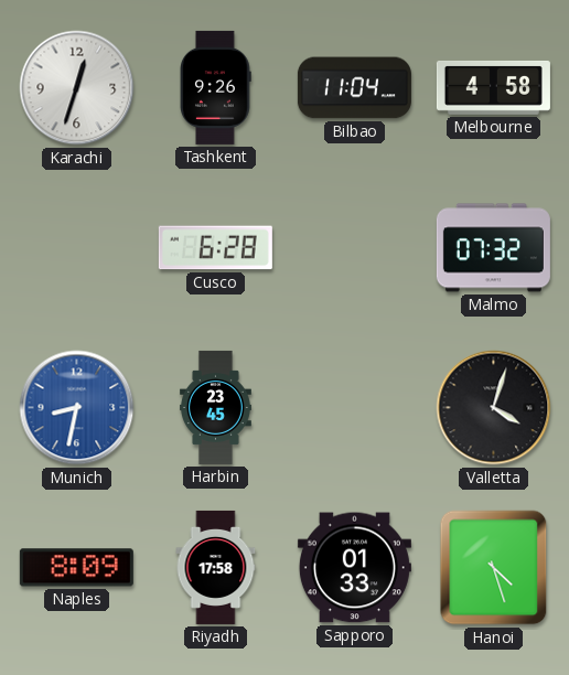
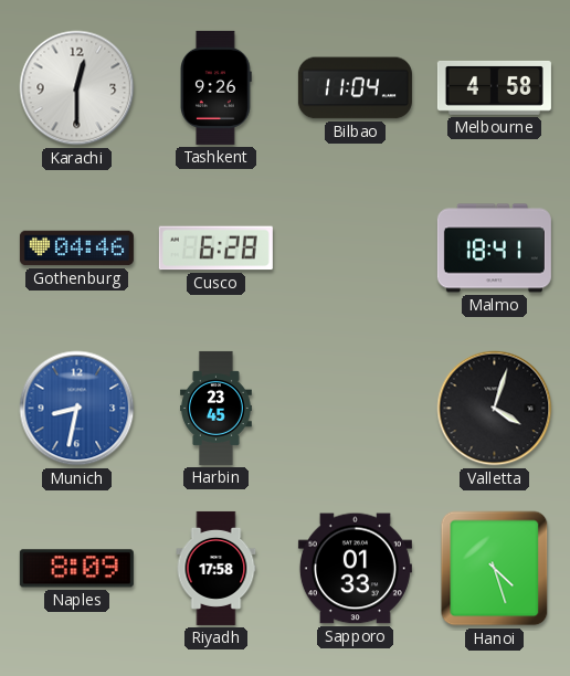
Karachi: 12:33 -> 12:30 (77, 88)
Gothenburg: none -> 04:46 (76, 249)
Malmo: 07:32 -> 18:41 (494, 249)
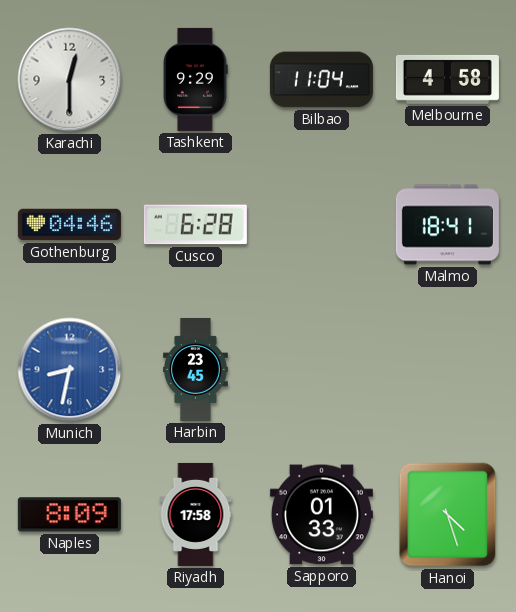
Tashkent: 9:26 -> 9:29 (196, 79)
Valletta: 4:03 -> none (495, 409)
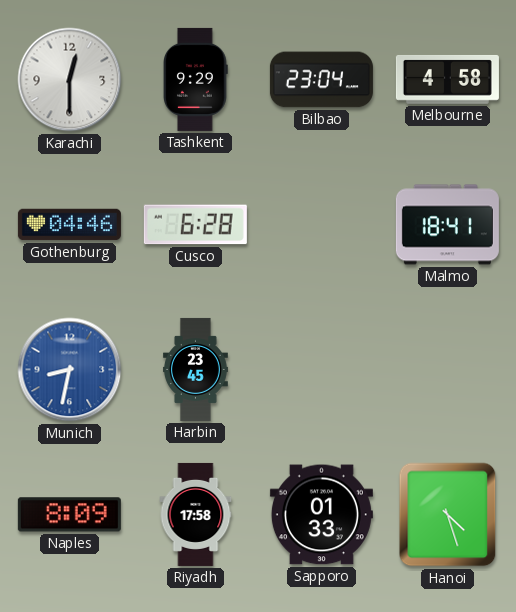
Bilbao: 11:04 -> 23:04 (321, 80)
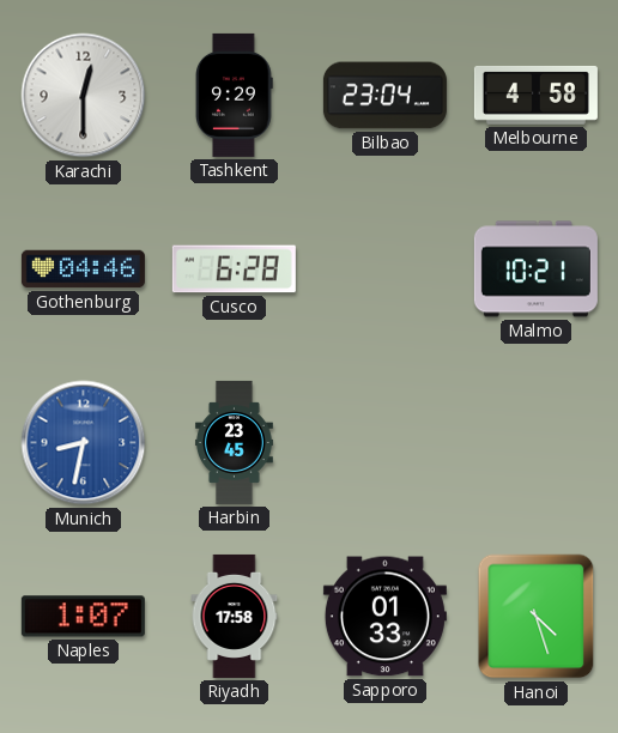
Malmo: 18:41 -> 10:21 (535, 269)
Naples: 8:09 -> 1:07 (83, 617)
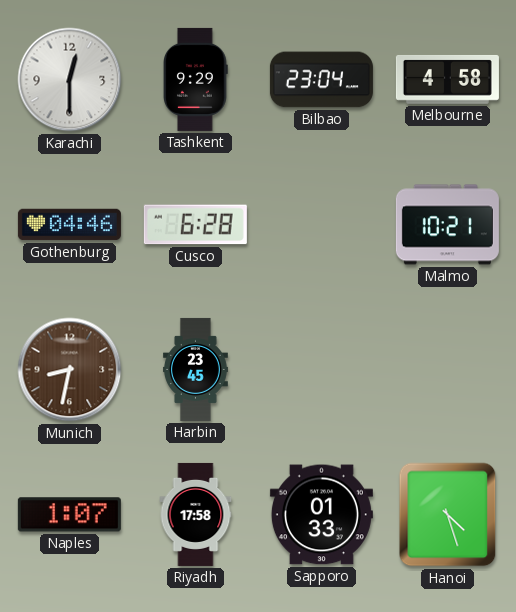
Munich dial: blue -> brown (70, 370)
